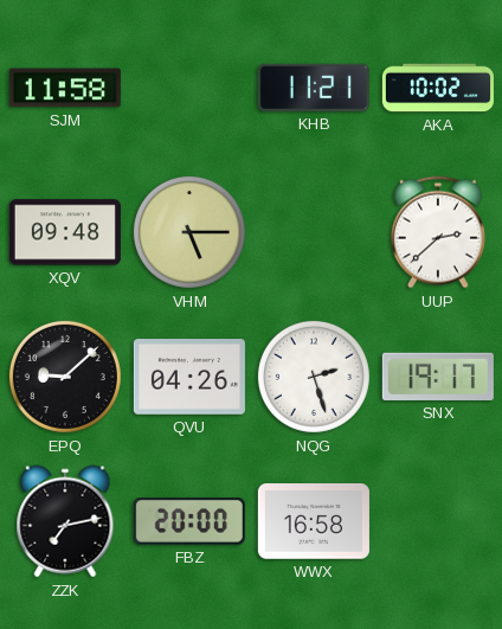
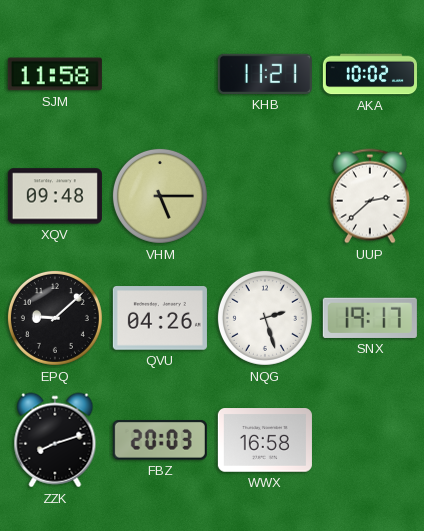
ZZK: 7:13 -> 8:12 (55, 440)
FBZ: 20:00 -> 20:03 (160, 440)
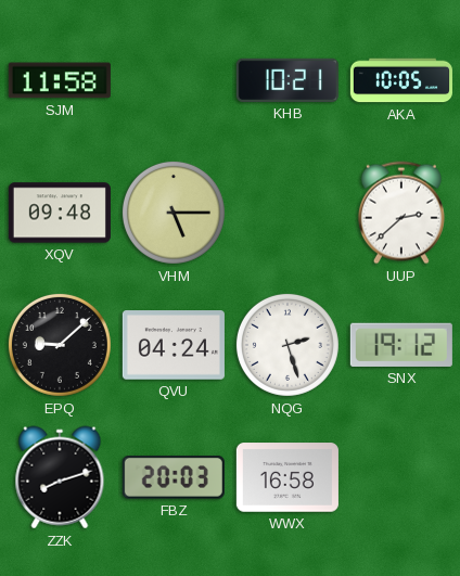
KHB: 11:21 -> 10:21 (287, 80)
AKA: 10:02 -> 10:05 (401, 80)
QVU: 04:26 -> 04:24 (174, 345)
SNX: 19:17 -> 19:12 (401, 345)
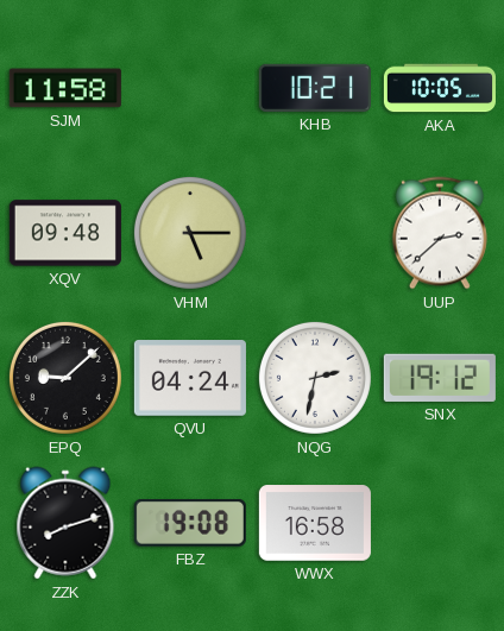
NQG: 2:27 -> 2:32 (315, 378)
FBZ: 20:03 -> 19:08 (190, 523)
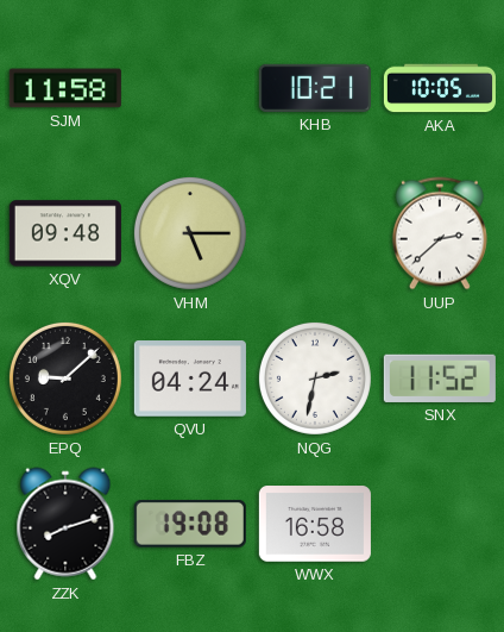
SNX: 19:12 -> 11:52 (440, 378)
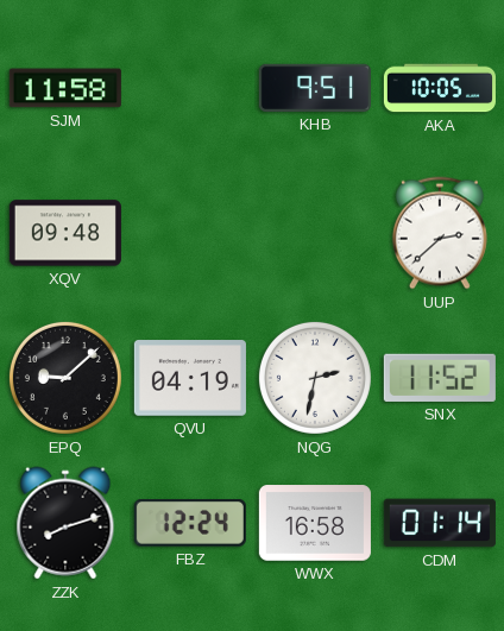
KHB: 10:21 -> 9:51 (315, 88)
VHM: 5:15 -> none (190, 233)
QVU: 04:24 -> 04:19 (190, 378)
FBZ: 19:08 -> 12:24 (190, 523)
CDM: none -> 01:14 (440, 523)
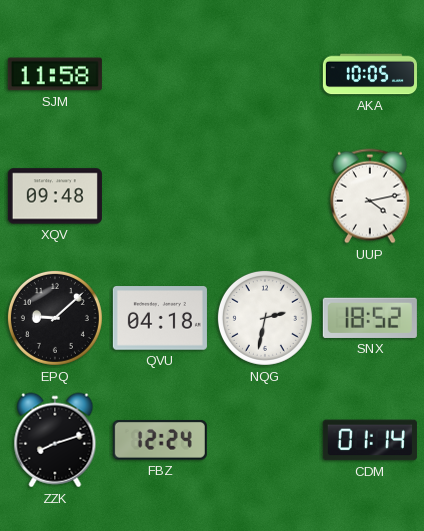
KHB: 9:51 -> none (315, 88)
UUP: 2:38 -> 4:13 (370, 196)
QVU: 04:19 -> 04:18 (160, 318)
SNX: 11:52 -> 18:52 (370, 318)
WWX: 16:58 -> none (315, 523)
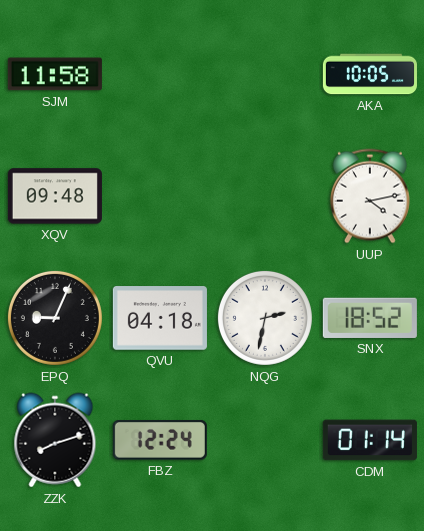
EPQ: 9:08 -> 9:04 (55, 318)
